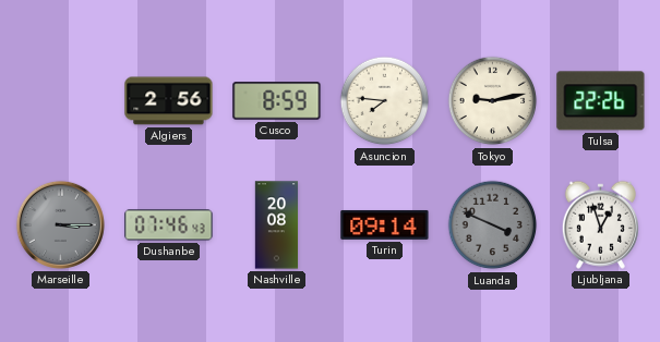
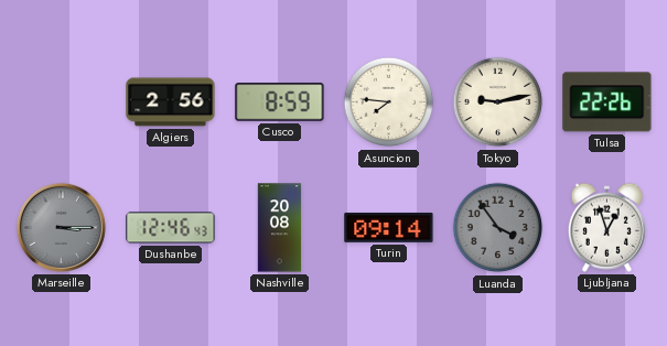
Dushanbe: 07:46 -> 12:46 (171, 228)
Luanda: 3:49 -> 3:54 (498, 228)
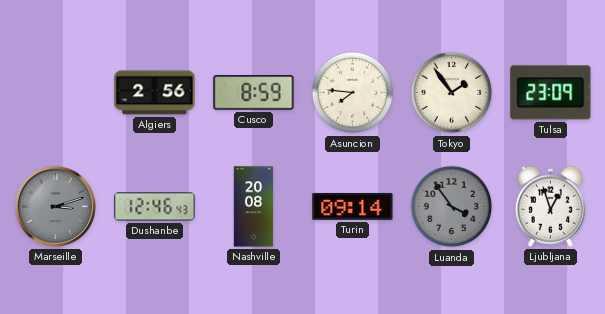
Tokyo: 9:13 -> 1:54 (452, 93)
Tulsa: 22:26 -> 23:09 (551, 93)
Marseille: 3:15 -> 3:12 (55, 206)
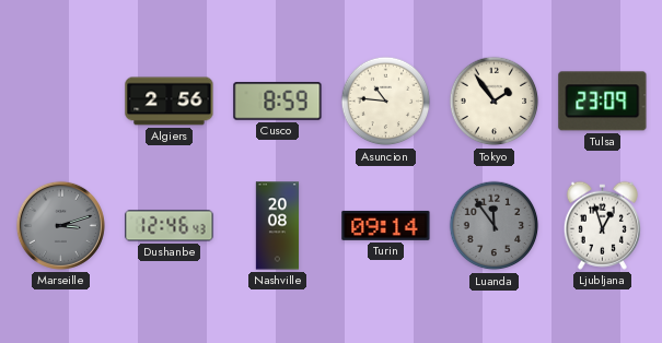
Asuncion: 7:46 -> 10:46 (386, 102)
Luanda: 3:54 -> 11:54 (495, 226)
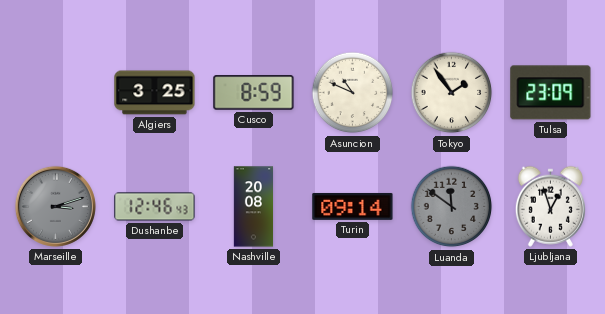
Algiers: 2:56 -> 3:25 (155, 93)
Asuncion: 10:46 -> 10:49 (353, 93)
Luanda: 11:54 -> 11:51 (452, 207)
